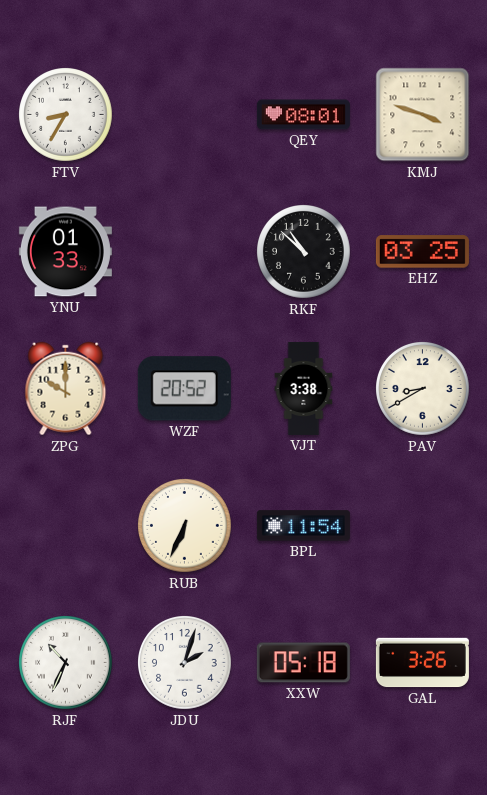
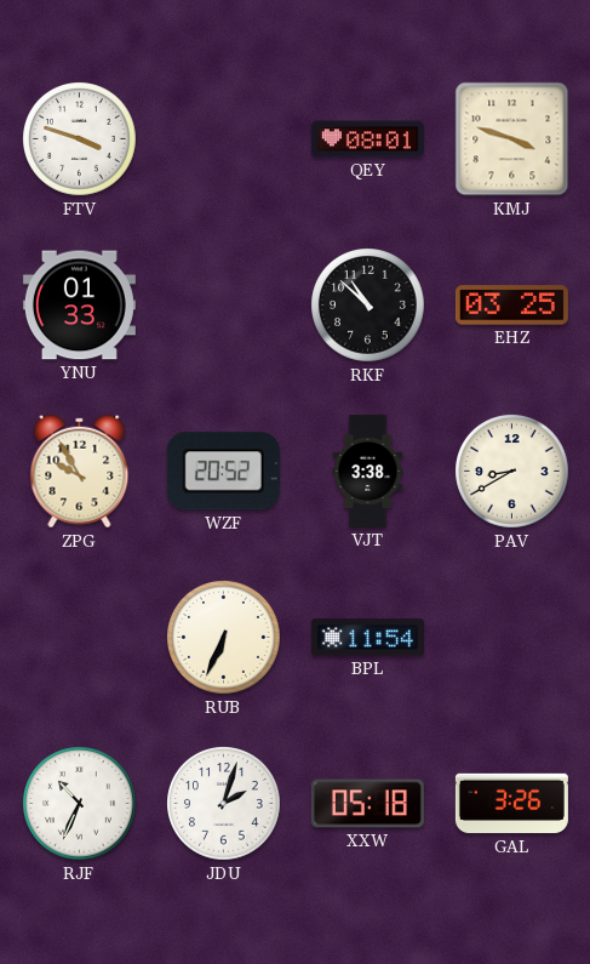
FTV: 8:35 -> 3:48 (80, 139)
ZPG: 10:00 -> 9:55 (80, 472)
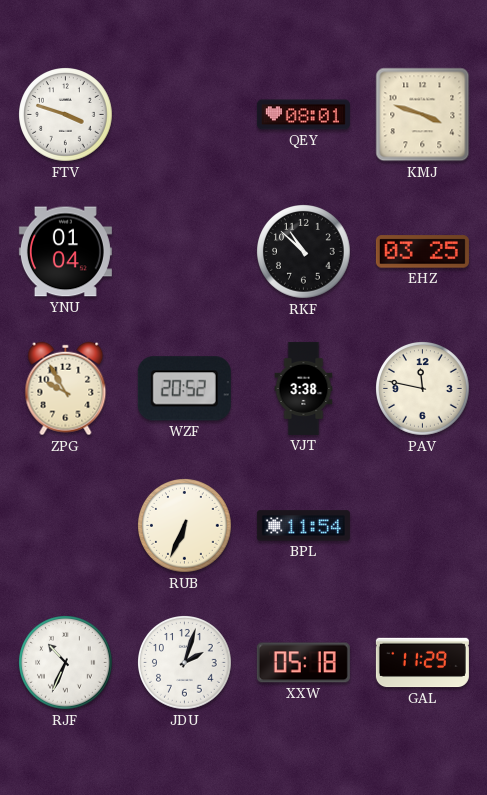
YNU: 01:33 -> 01:04 (65, 252)
PAV: 8:40 -> 11:47 (423, 389)
GAL: 3:26 -> 11:29 (422, 663)
